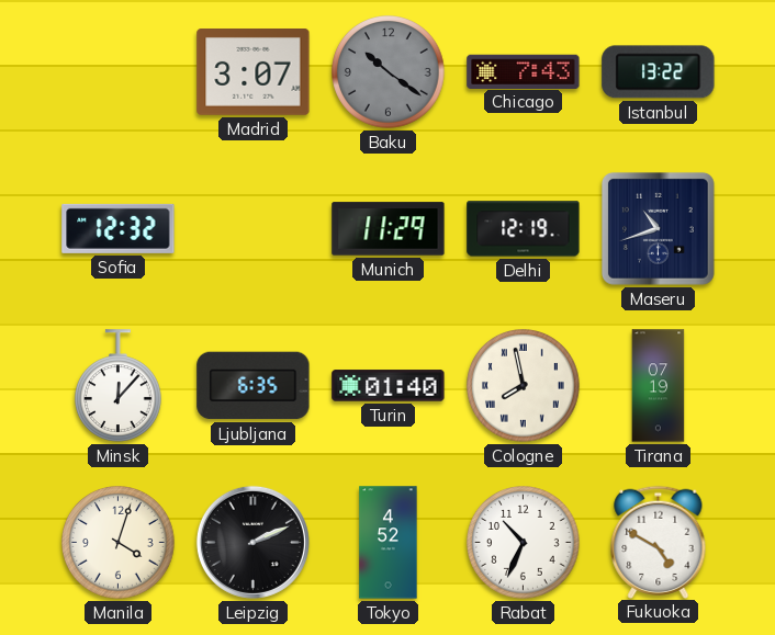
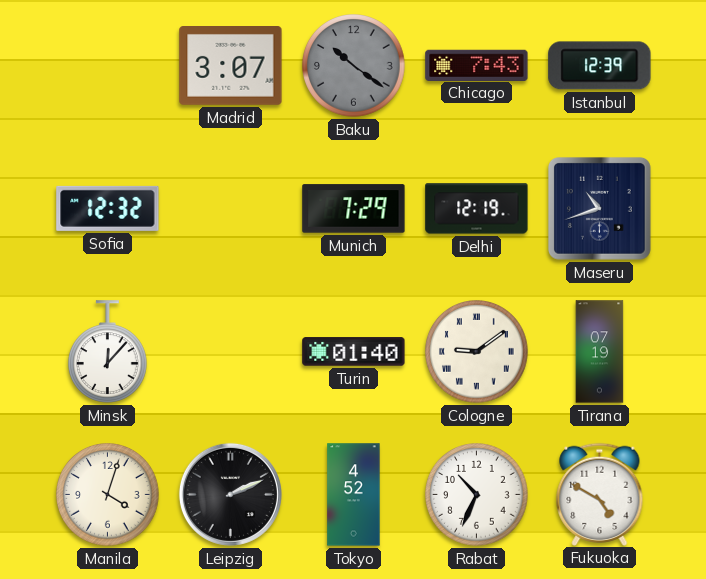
Istanbul: 13:22 -> 12:39 (600, 66)
Munich: 11:29 -> 7:29 (354, 209)
Ljubljana: 6:35 -> none (254, 386)
Cologne: 7:58 -> 9:09 (477, 352)
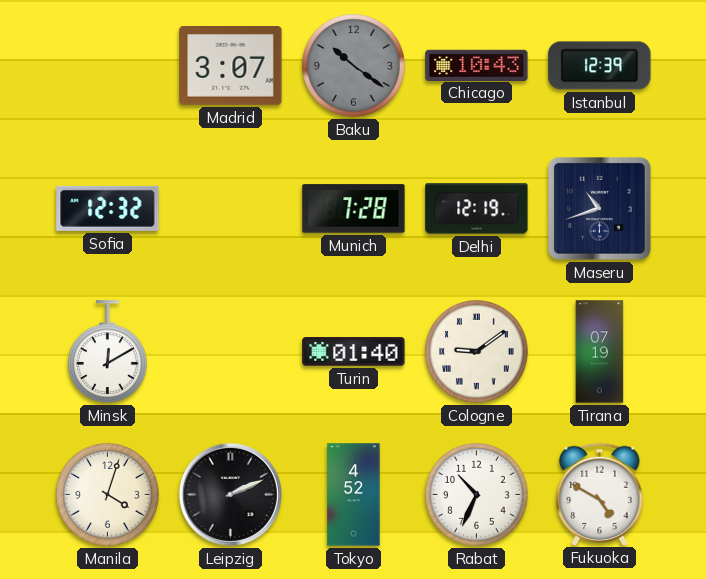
Chicago: 7:43 -> 10:43 (477, 65)
Munich: 7:29 -> 7:28 (354, 209)
Minsk: 12:07 -> 12:10 (108, 352)
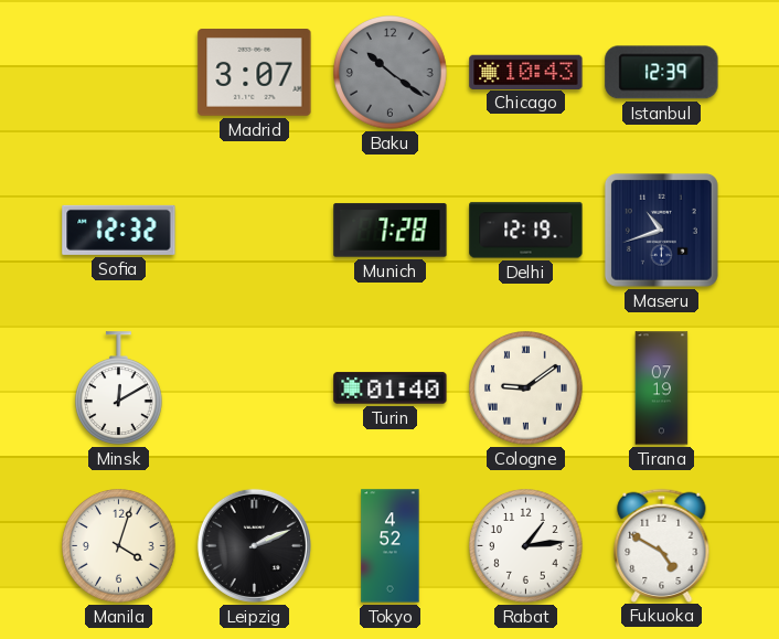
Rabat: 10:34 -> 1:14 (526, 546)
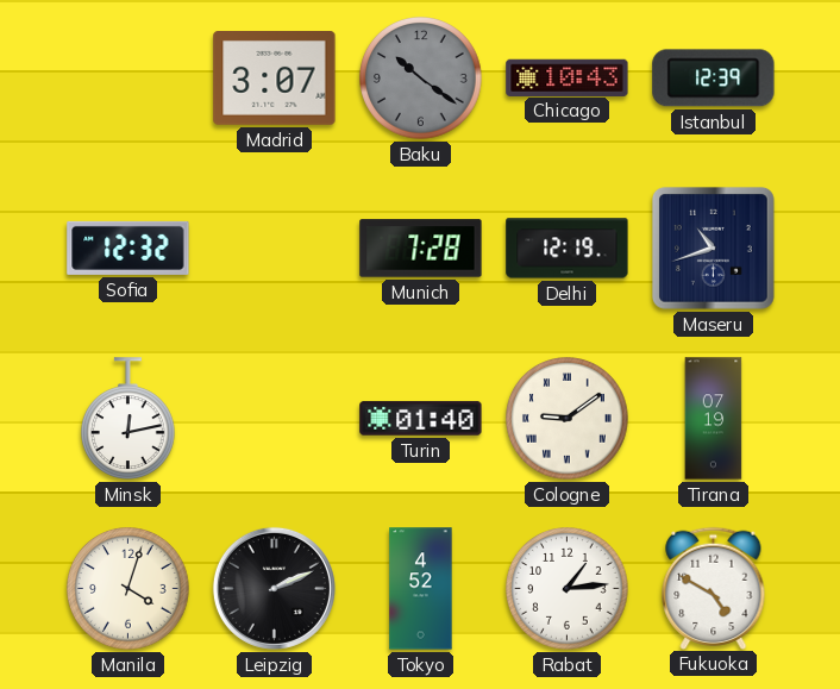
Minsk: 12:10 -> 12:13 (128, 419)
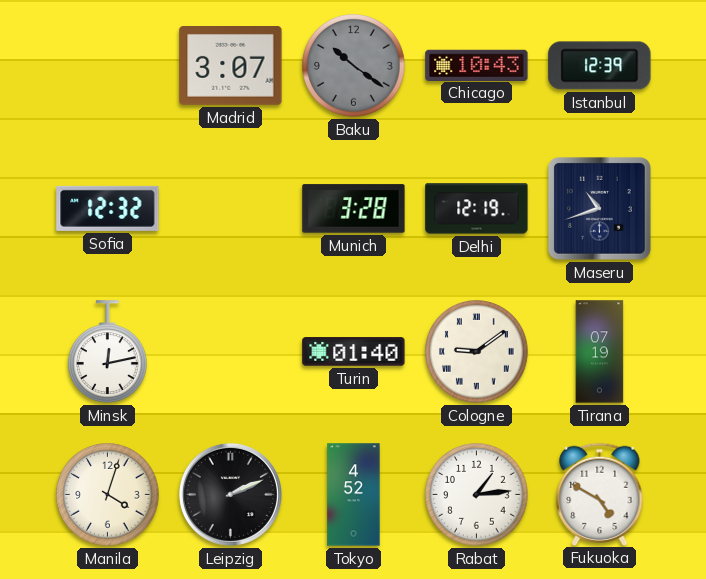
Munich: 7:28 -> 3:28 (354, 209)
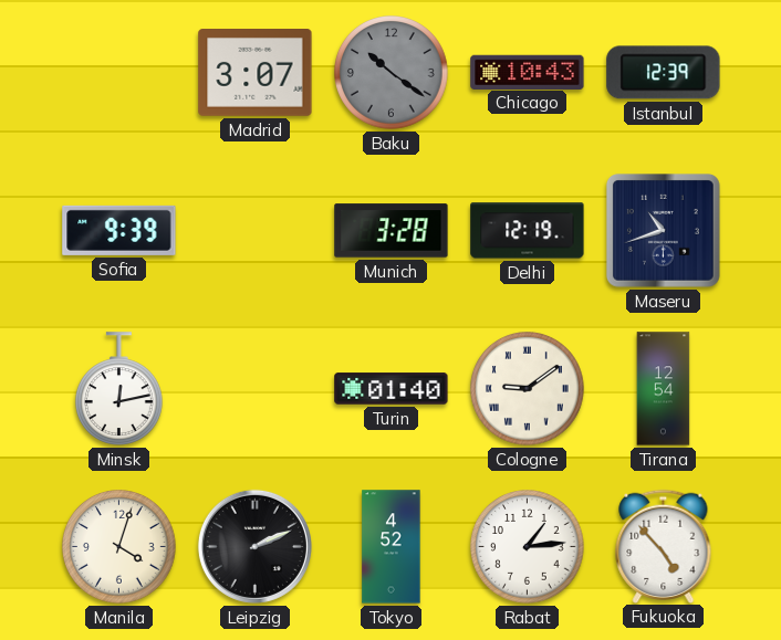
Sofia: 12:32 -> 9:39 (119, 230)
Tirana: 07:19 -> 12:54 (664, 389)
Fukuoka: 4:50 -> 4:53 (664, 546)
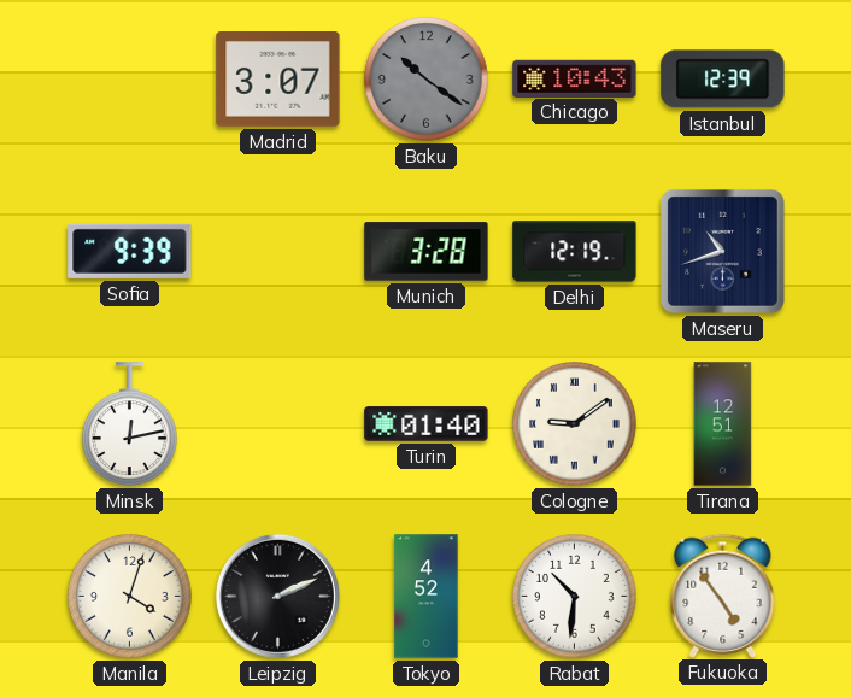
Tirana: 12:54 -> 12:51 (723, 424)
Rabat: 1:14 -> 10:31 (575, 597)
Fukuoka: 4:53 -> 4:54 (723, 596)
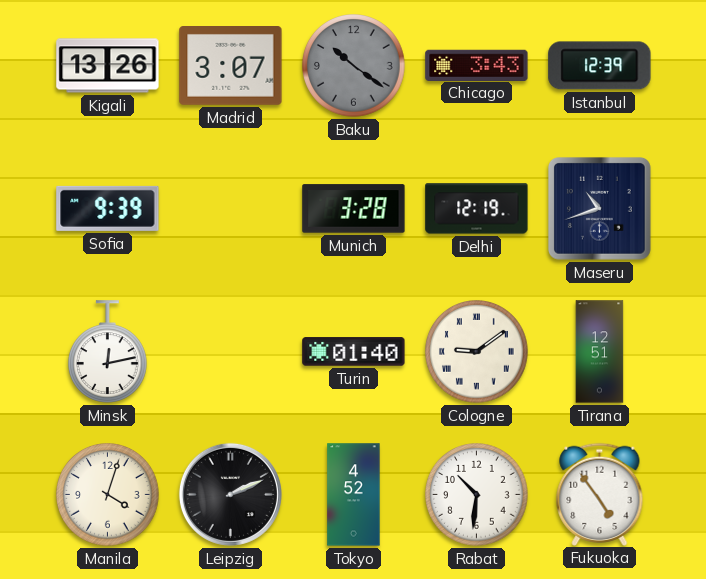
Kigali: none -> 13:26 (108, 66)
Chicago: 10:43 -> 3:43 (477, 65)
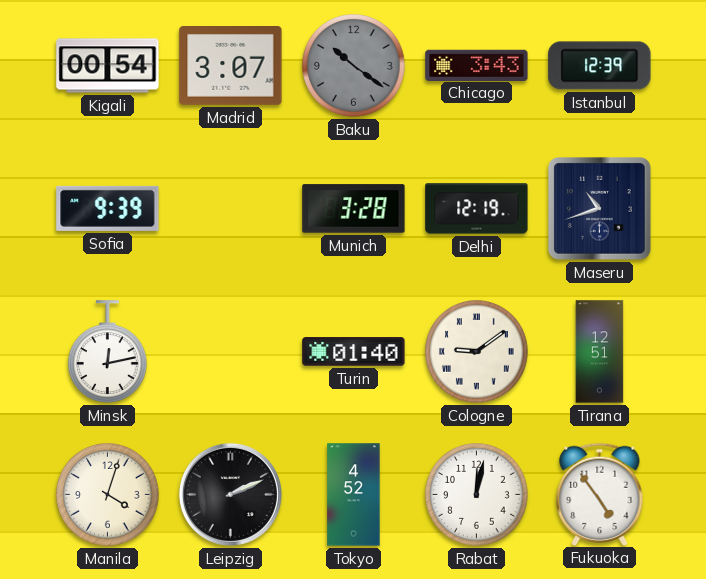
Kigali: 13:26 -> 00:54 (108, 66)
Rabat: 10:31 -> 12:02 (477, 495)
